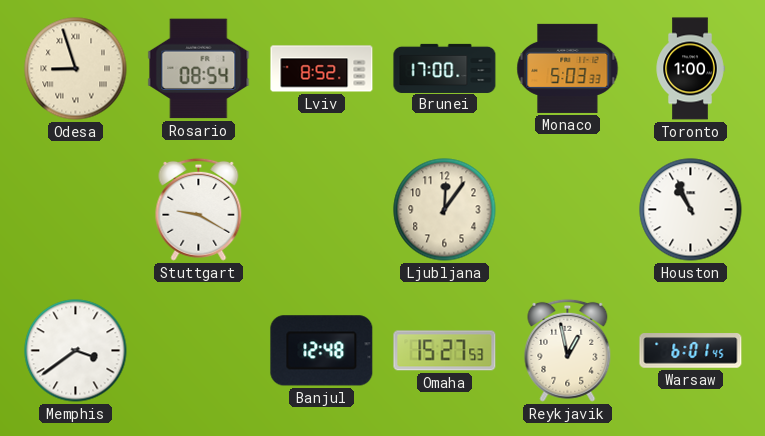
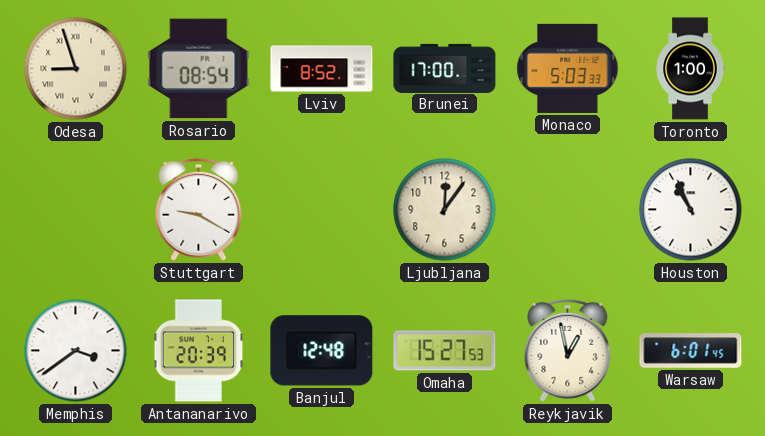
Antananarivo: none -> 20:39 (199, 351)
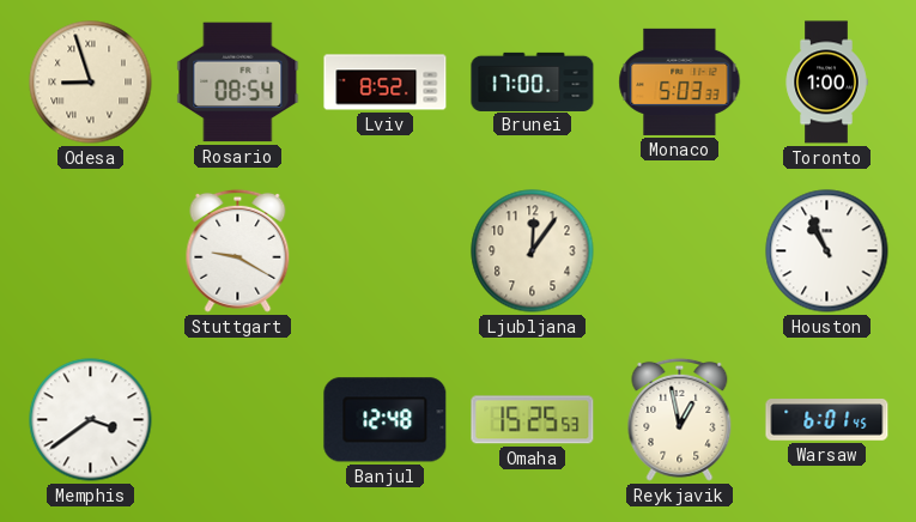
Antananarivo: 20:39 -> none (199, 351)
Omaha: 15:27 -> 15:25 (533, 420)
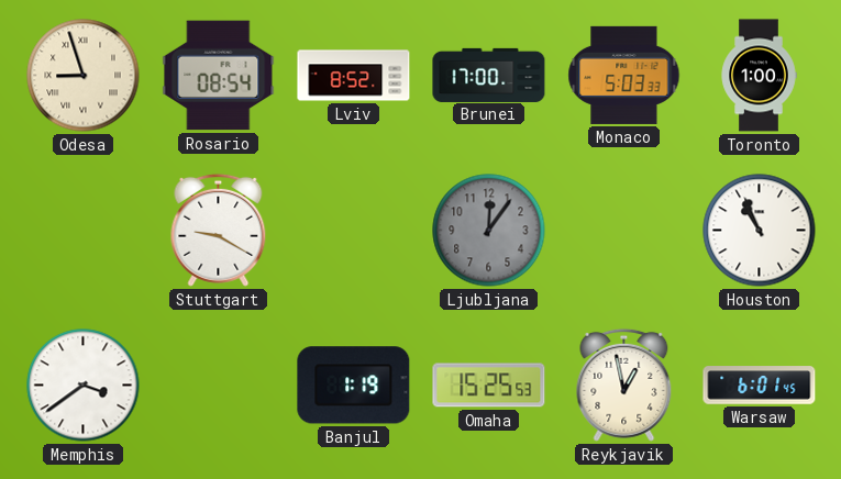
Ljubljana dial: cream -> grey (489, 231)
Banjul: 12:48 -> 1:19 (354, 386)
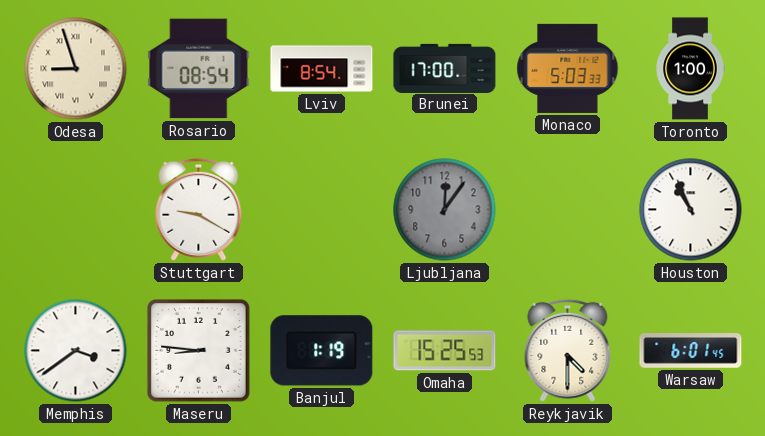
Lviv: 8:52 -> 8:54 (322, 69)
Maseru: none -> 8:46 (199, 351)
Reykjavik: 12:58 -> 4:30 (568, 350)
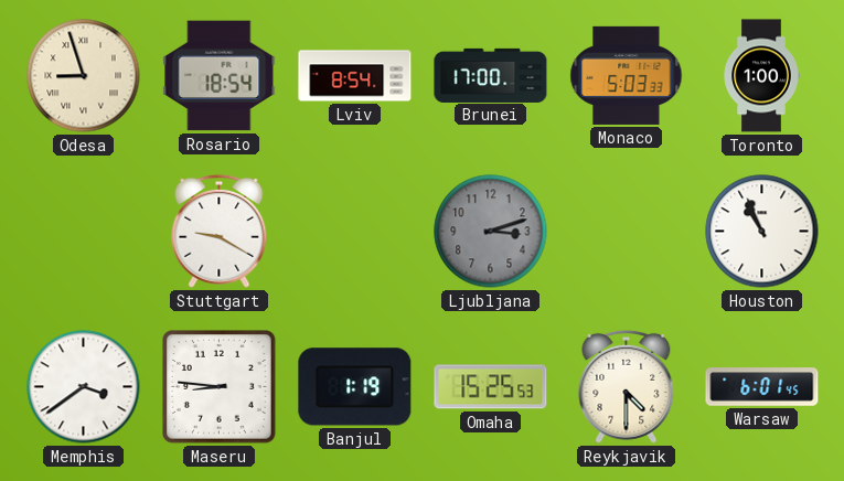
Rosario: 08:54 -> 18:54 (220, 76)
Ljubljana: 12:06 -> 3:12 (491, 232)
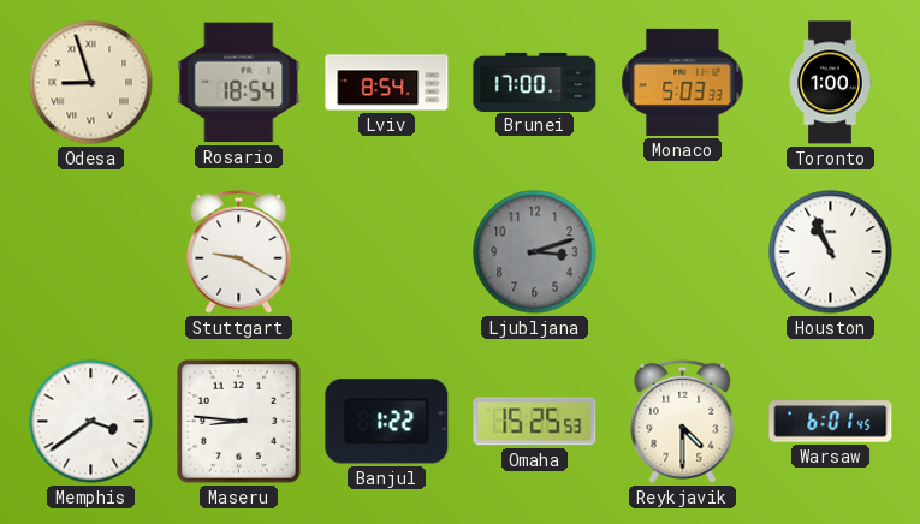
Banjul: 1:19 -> 1:22 (387, 422)
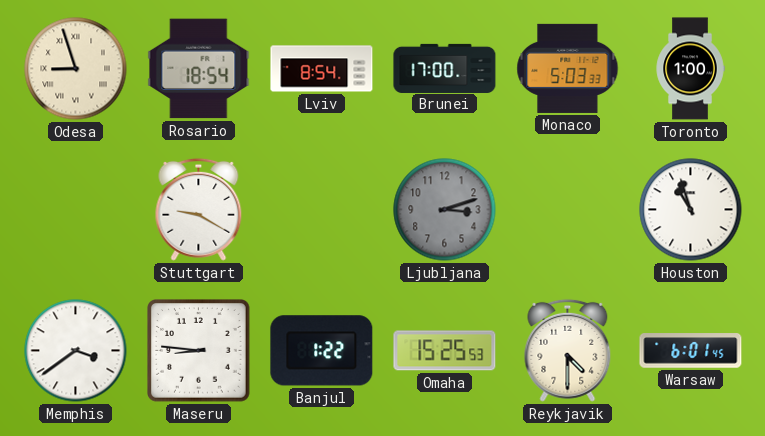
Houston: 10:56 -> 10:57 (691, 210)
